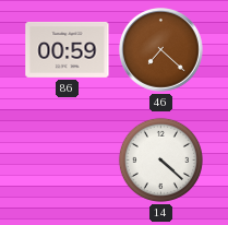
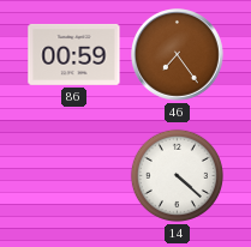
46: 7:22 -> 7:24 (178, 55)
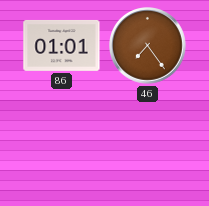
86: 00:59 -> 01:01 (62, 45)
14: 4:22 -> none (177, 175)
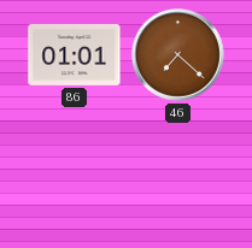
46: 7:24 -> 7:22 (178, 55)
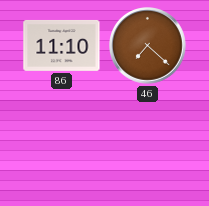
86: 01:01 -> 11:10 (62, 45)
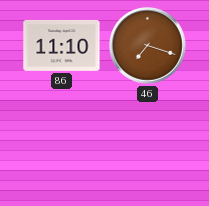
46: 7:22 -> 7:18 (148, 46)
